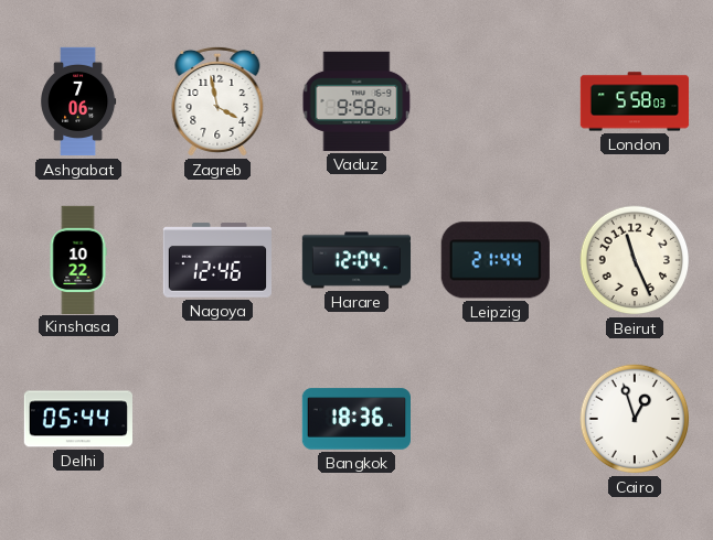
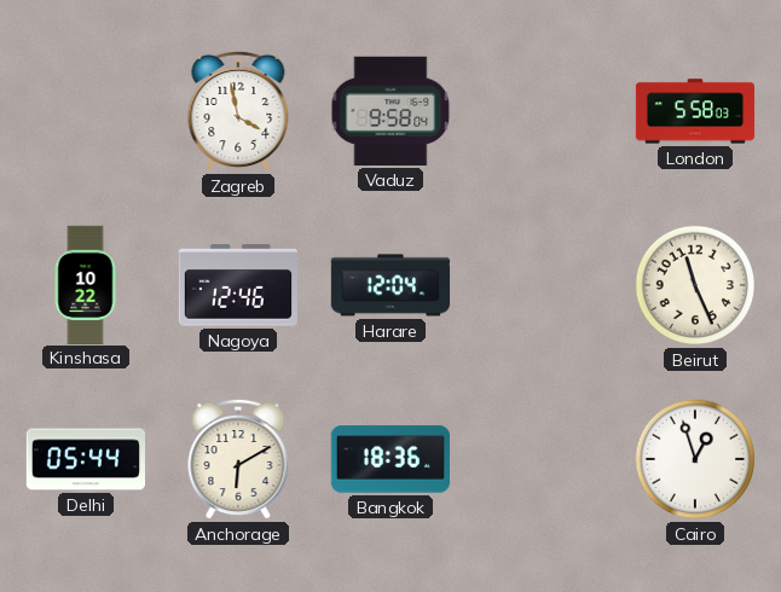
Ashgabat: 7:06 -> none (79, 101)
Leipzig: 21:44 -> none (496, 260)
Anchorage: none -> 6:10 (238, 459)
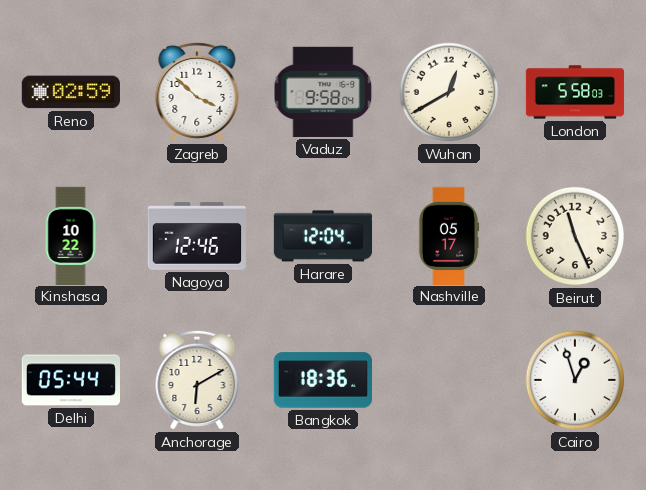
Reno: none -> 02:59 (71, 92)
Zagreb: 3:58 -> 3:52 (197, 92)
Wuhan: none -> 12:40 (449, 92)
Nashville: none -> 05:17 (449, 235)
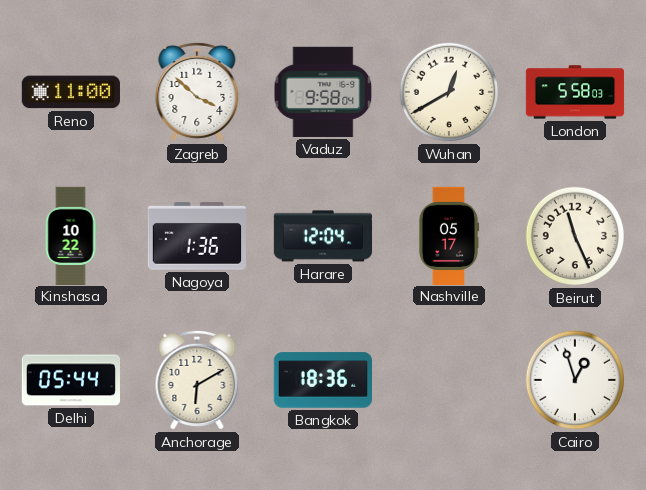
Reno: 02:59 -> 11:00 (71, 92)
Nagoya: 12:46 -> 1:36 (196, 236)
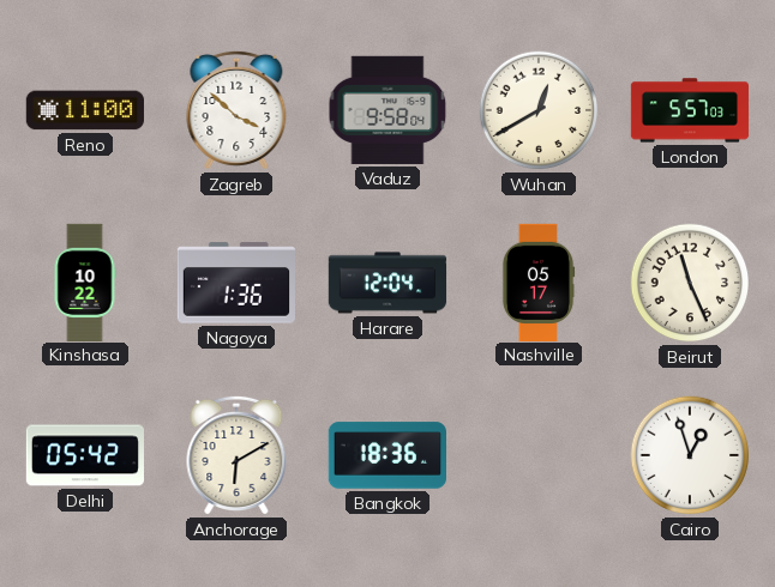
London: 5:58 -> 5:57 (690, 110)
Delhi: 05:44 -> 05:42 (84, 455)
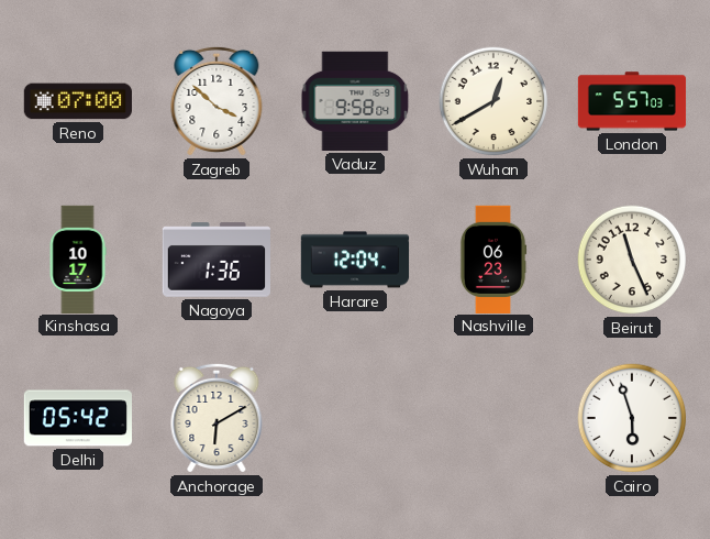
Reno: 11:00 -> 07:00 (78, 101)
Kinshasa: 10:22 -> 10:17 (78, 258)
Nashville: 05:17 -> 06:23 (493, 258)
Bangkok: 18:36 -> none (386, 455)
Cairo: 12:57 -> 5:57 (632, 418)
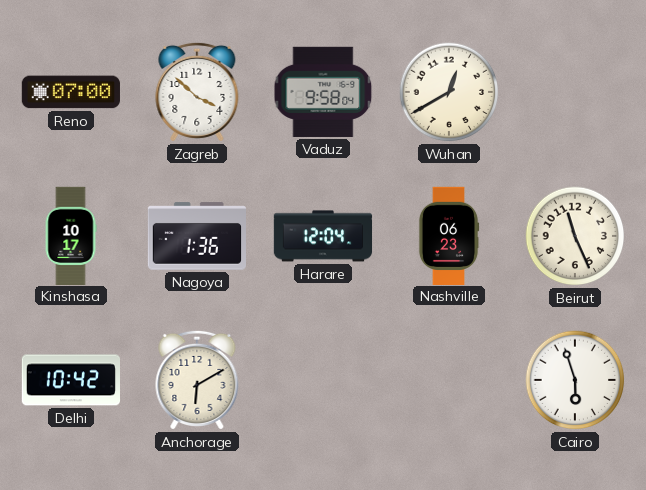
London: 5:57 -> none (632, 101)
Delhi: 05:42 -> 10:42 (70, 380)
